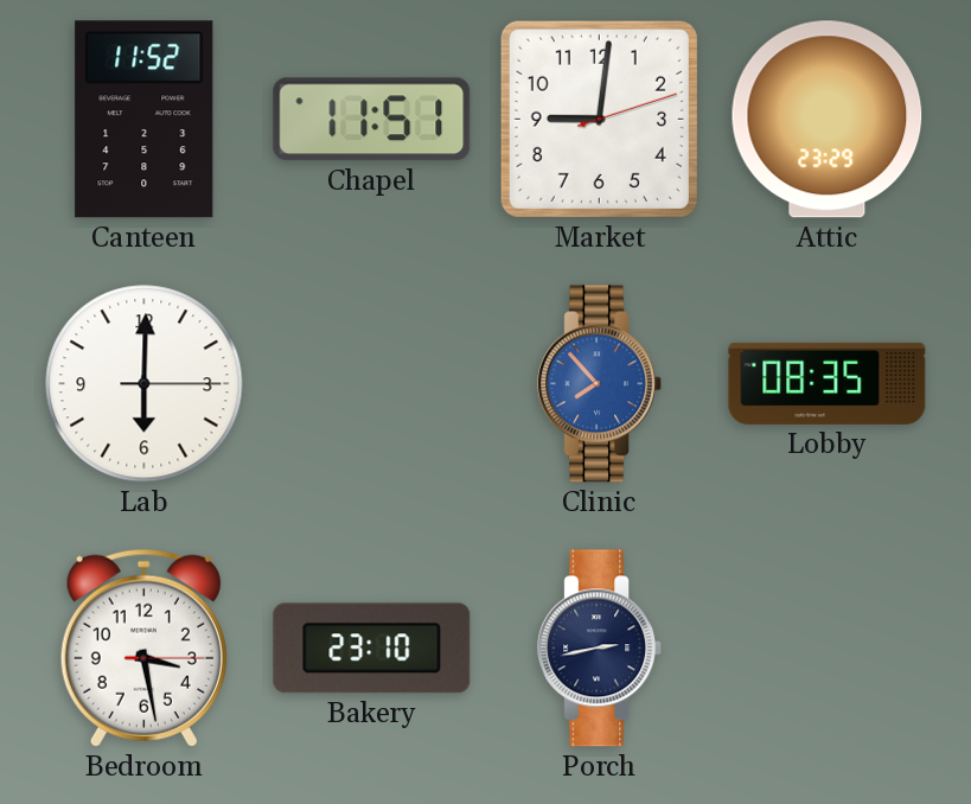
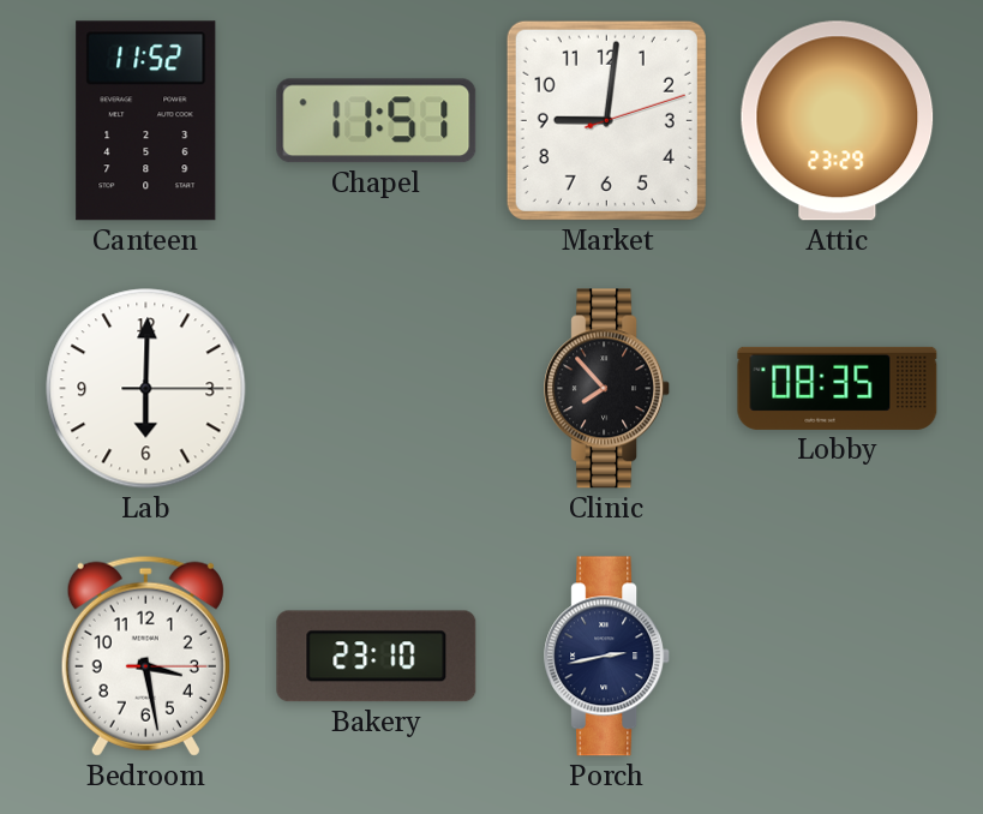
Clinic dial: blue -> black (607, 389)
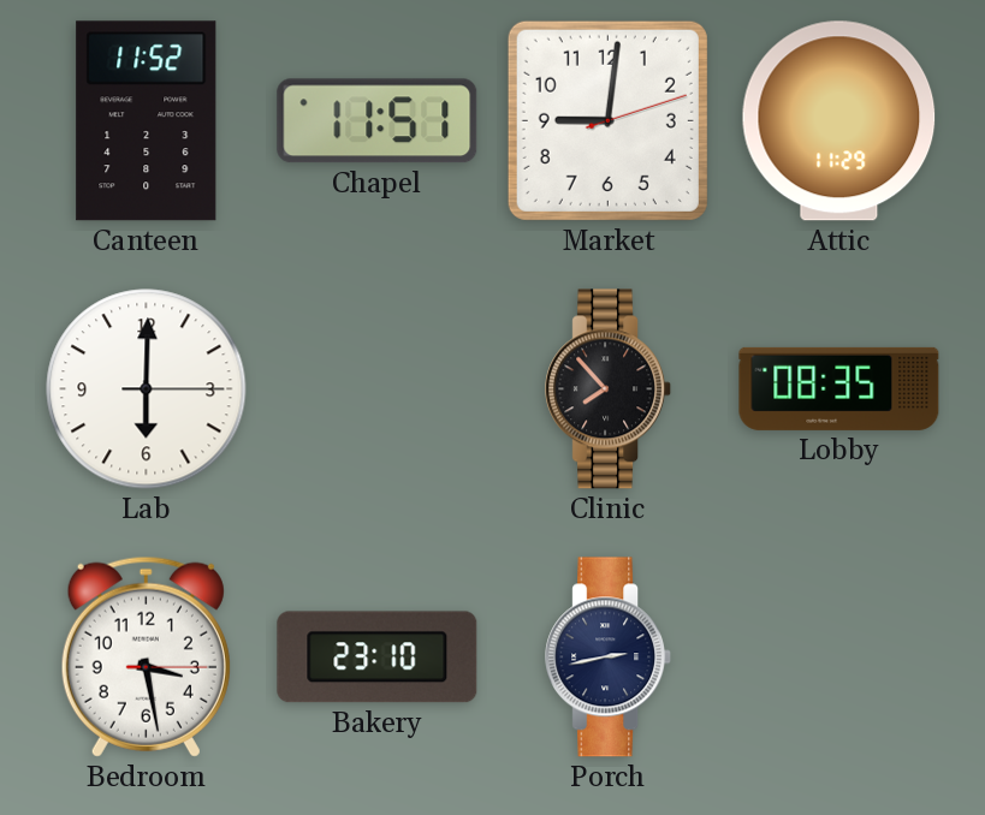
Attic: 23:29 -> 11:29 (839, 121)
